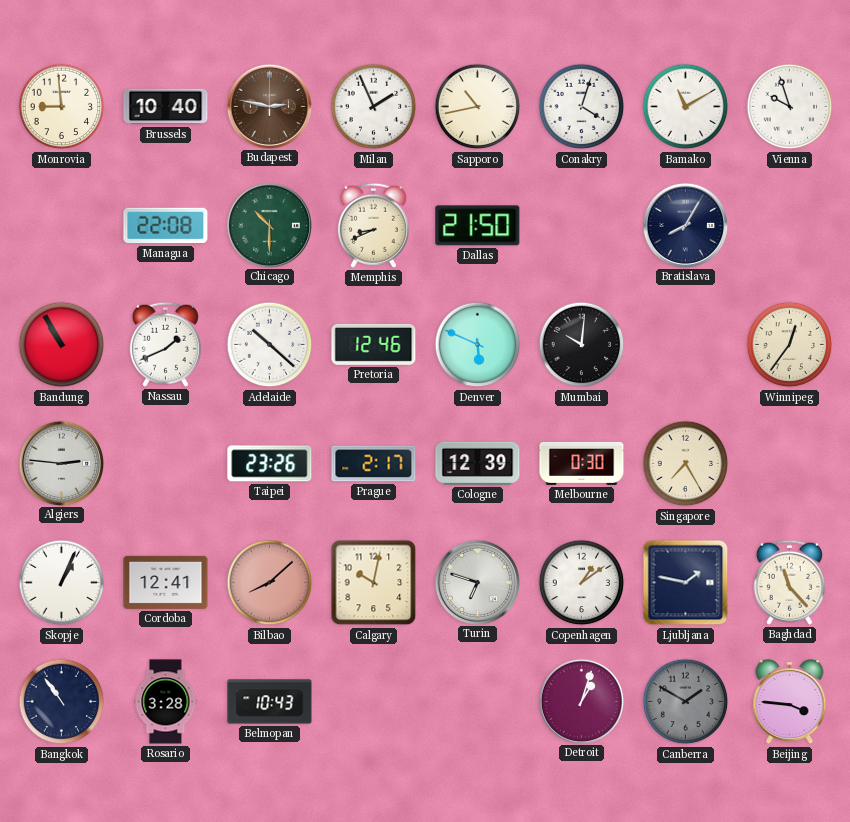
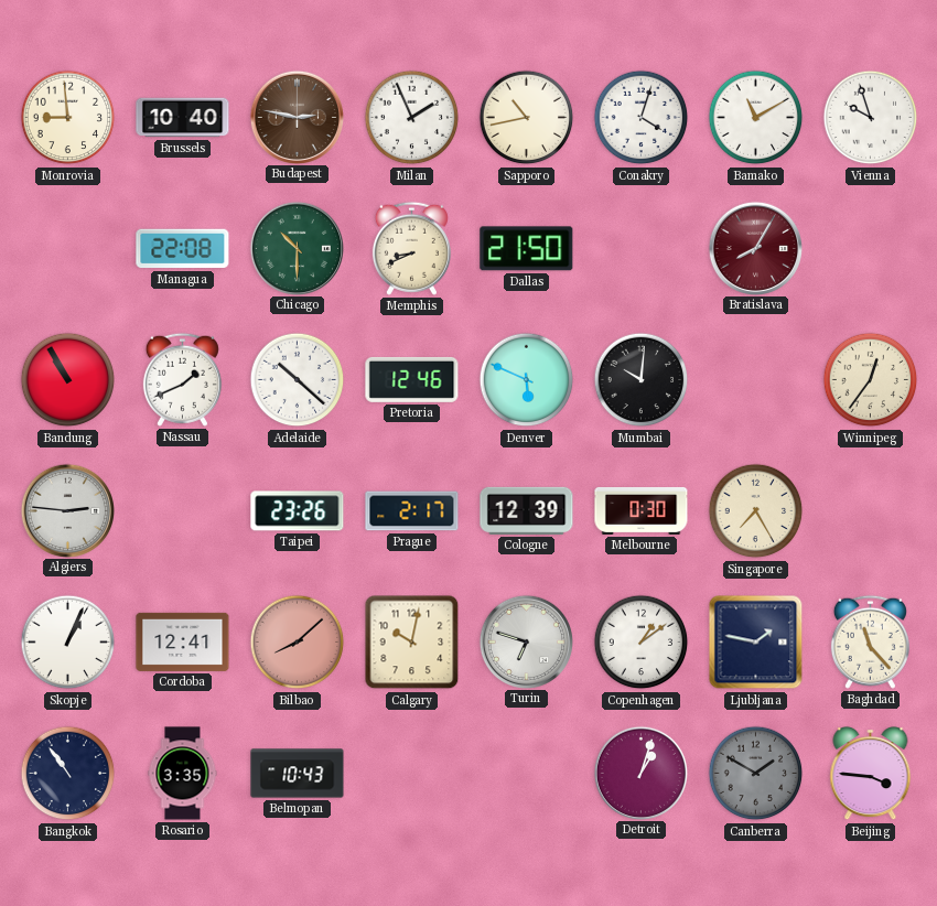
Bratislava dial: navy -> burgundy (755, 248)
Rosario: 3:28 -> 3:35 (183, 774)
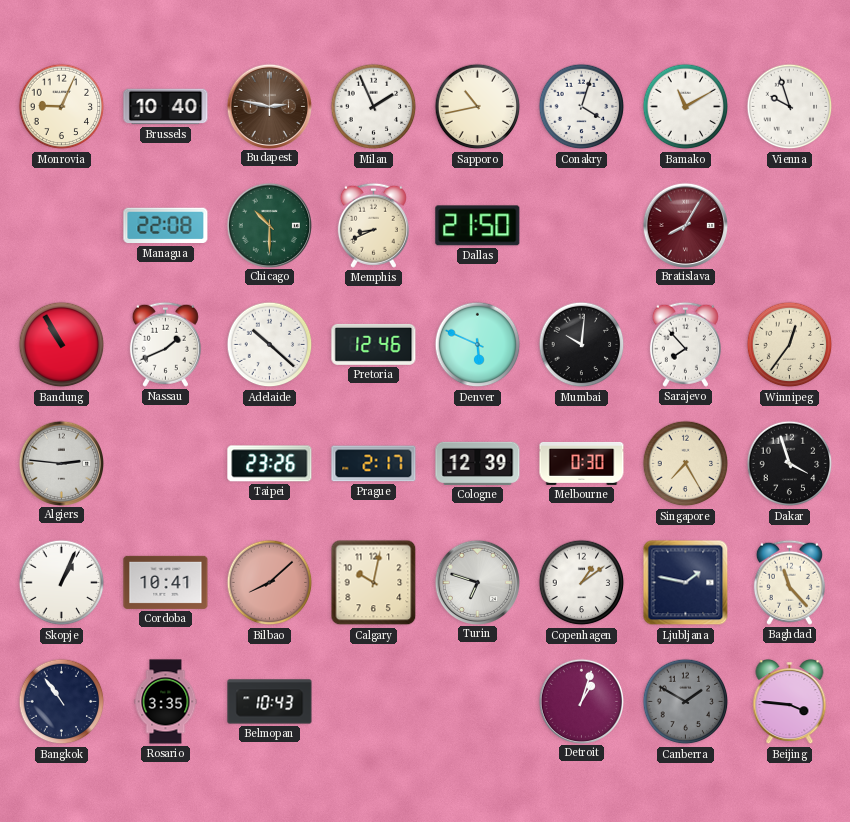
Monrovia: 8:59 -> 9:04 (62, 107)
Sarajevo: none -> 7:53 (685, 344)
Dakar: none -> 3:57 (790, 464)
Cordoba: 12:41 -> 10:41 (166, 582)
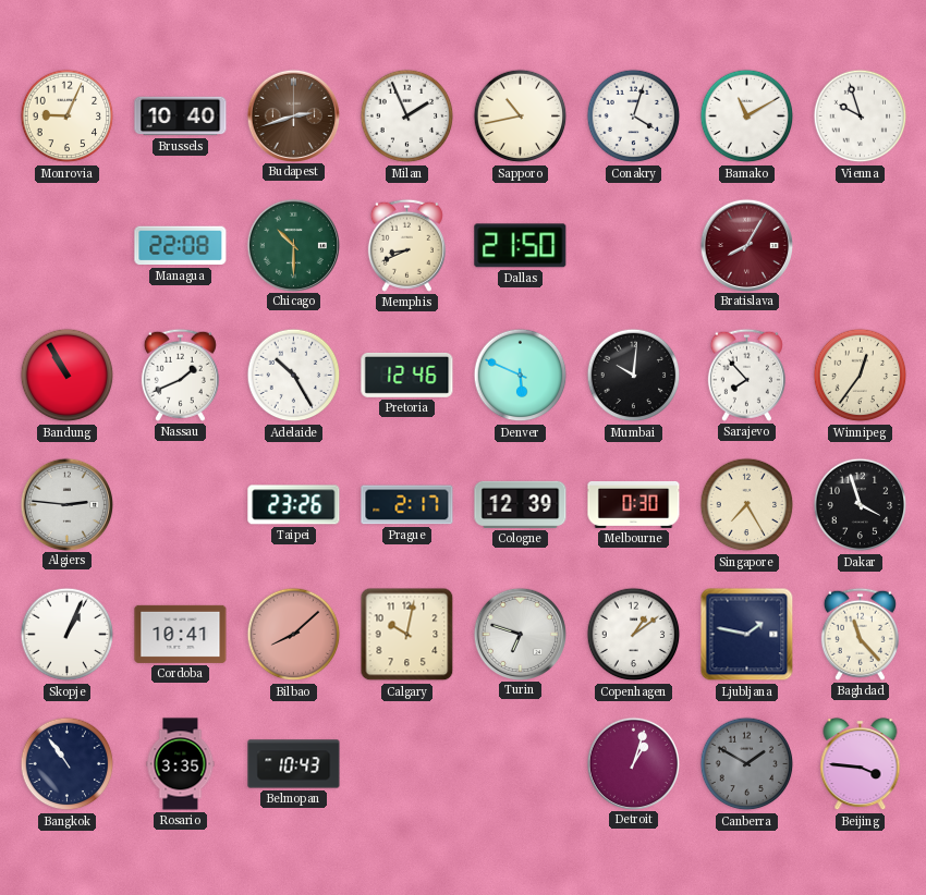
Budapest: 2:47 -> 2:42 (293, 115)
Adelaide: 10:22 -> 10:25 (294, 376)
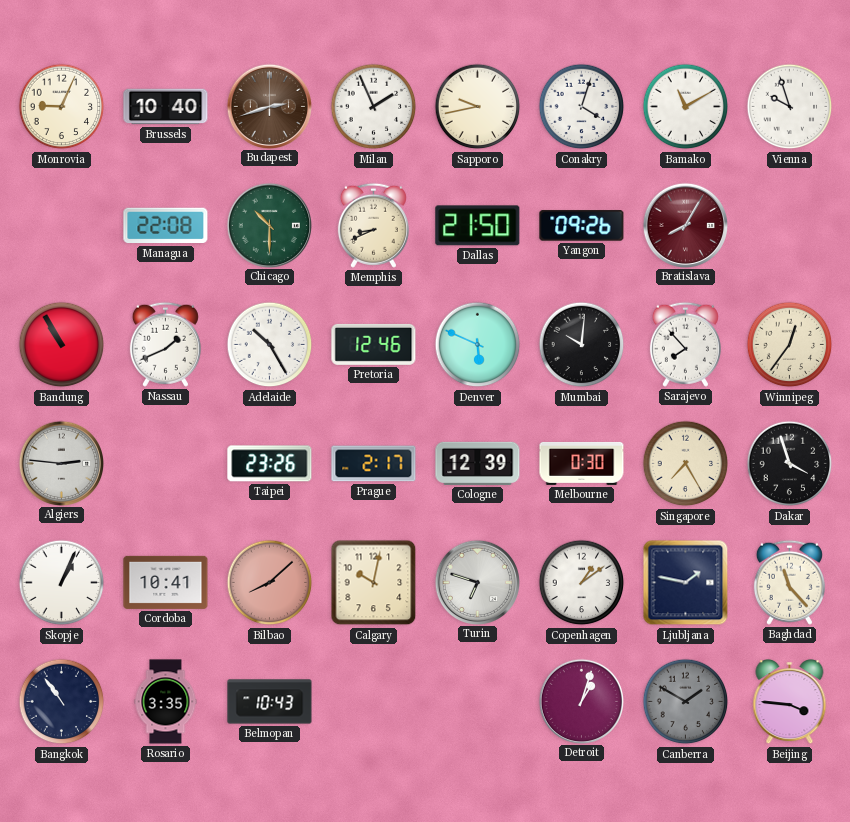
Sapporo: 10:43 -> 9:43 (478, 107)
Yangon: none -> 09:26 (582, 226)
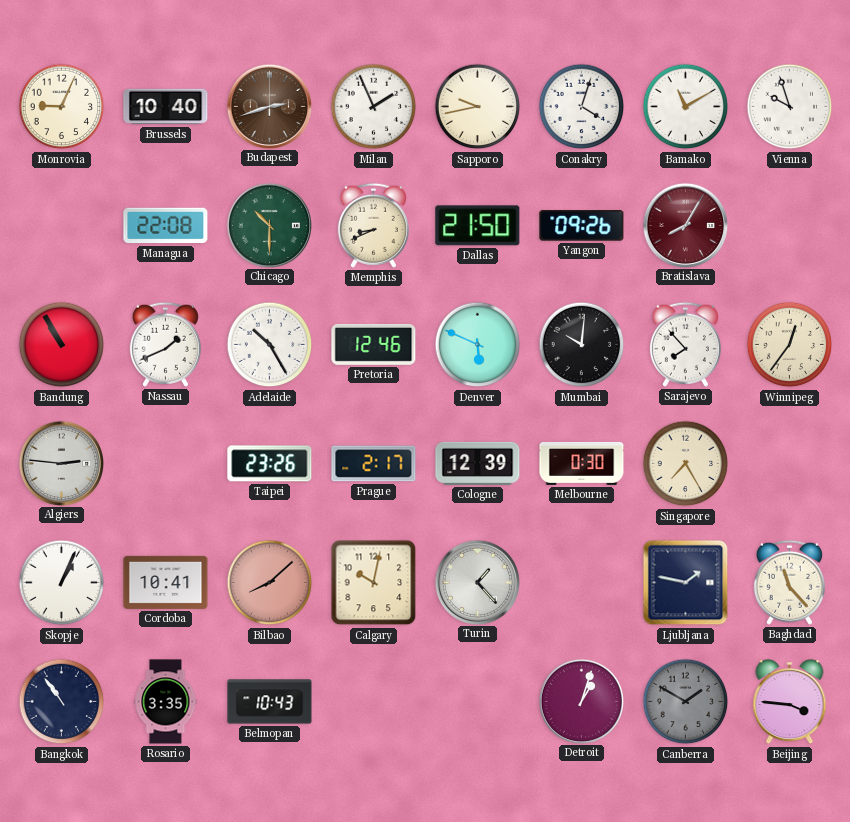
Dakar: 3:57 -> none (790, 464)
Turin: 6:48 -> 1:23 (477, 582)
Copenhagen: 1:09 -> none (582, 583)
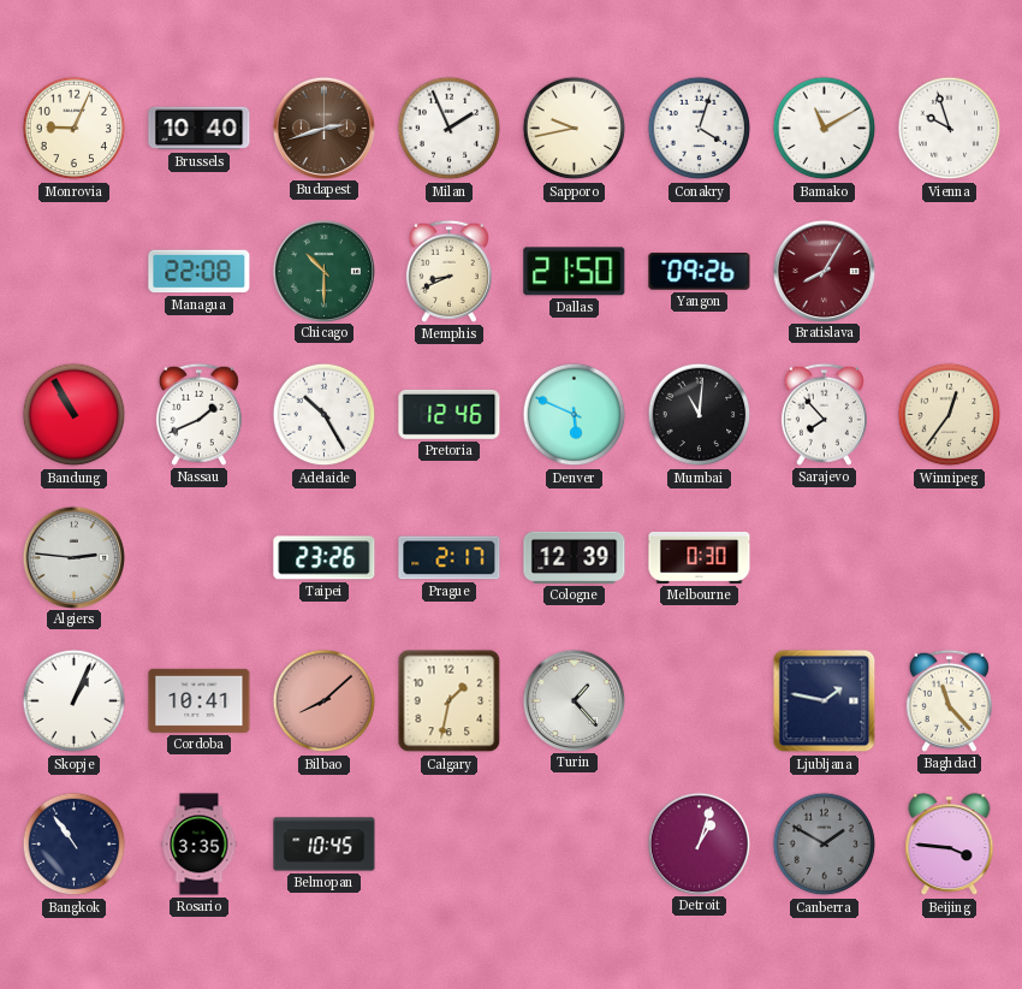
Mumbai: 10:01 -> 11:01 (700, 415)
Singapore: 7:25 -> none (686, 464)
Calgary: 10:02 -> 1:32 (450, 701)
Belmopan: 10:43 -> 10:45 (325, 845)
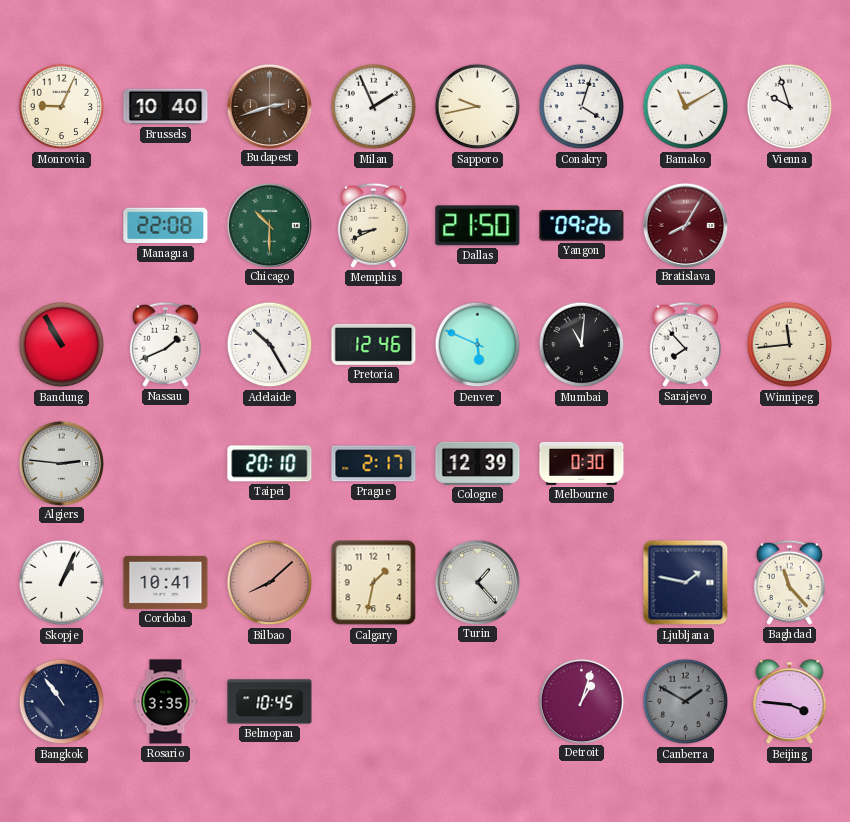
Winnipeg: 12:36 -> 11:44 (790, 345)
Taipei: 23:26 -> 20:10 (270, 464)
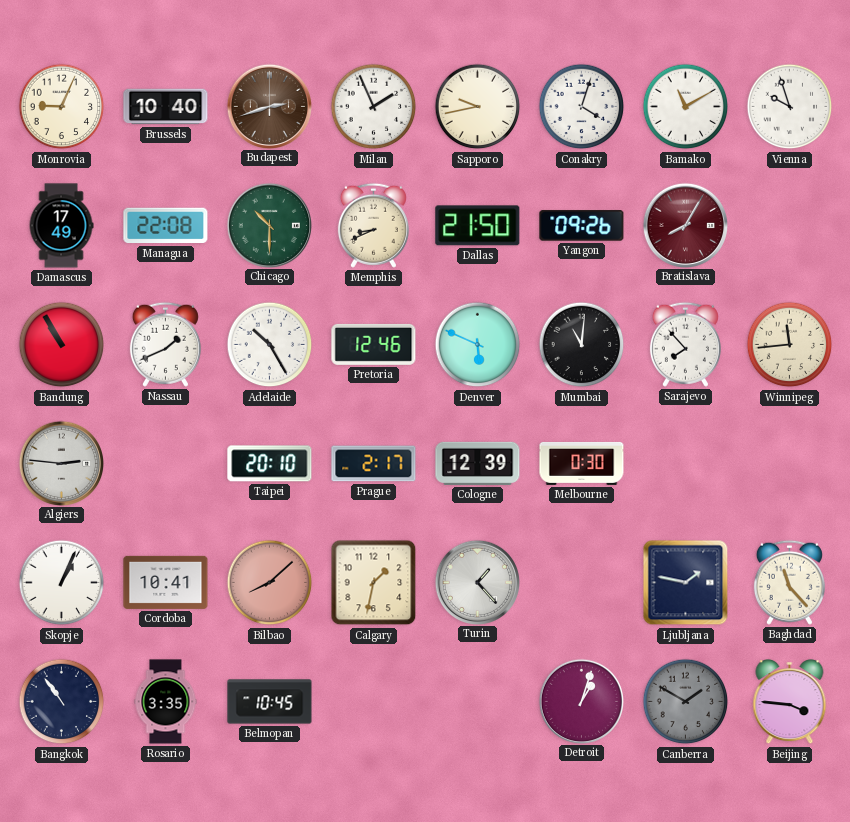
Damascus: none -> 17:49 (61, 226)
